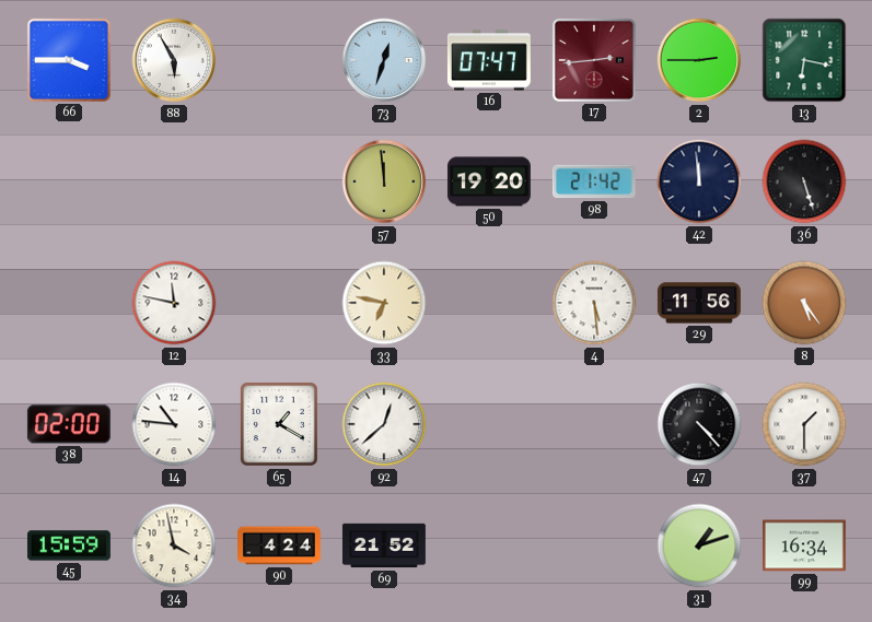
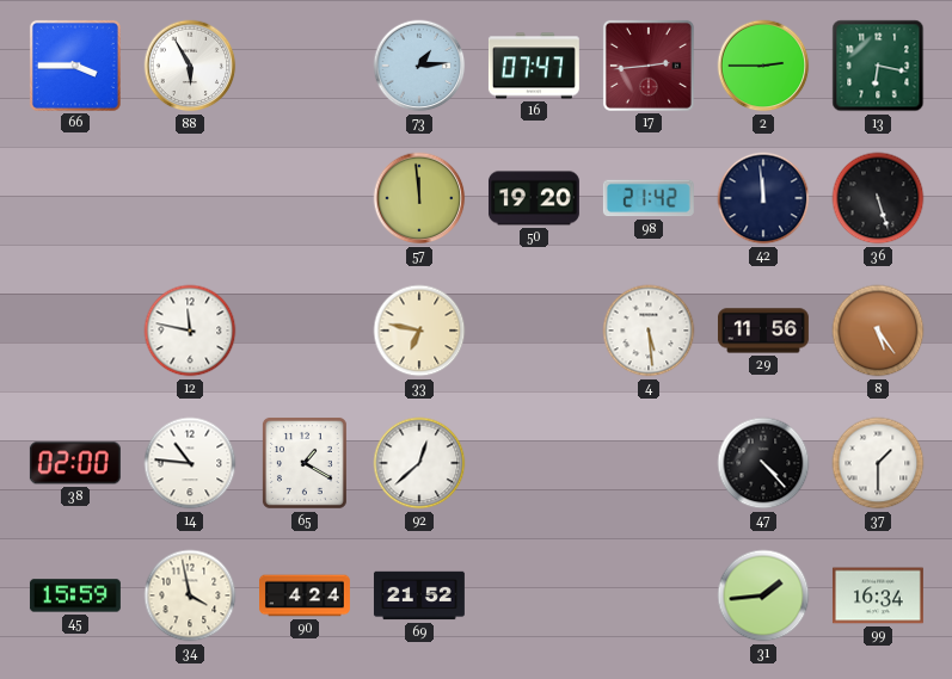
73: 12:33 -> 1:14 (419, 66)
31: 1:12 -> 1:44 (763, 595)
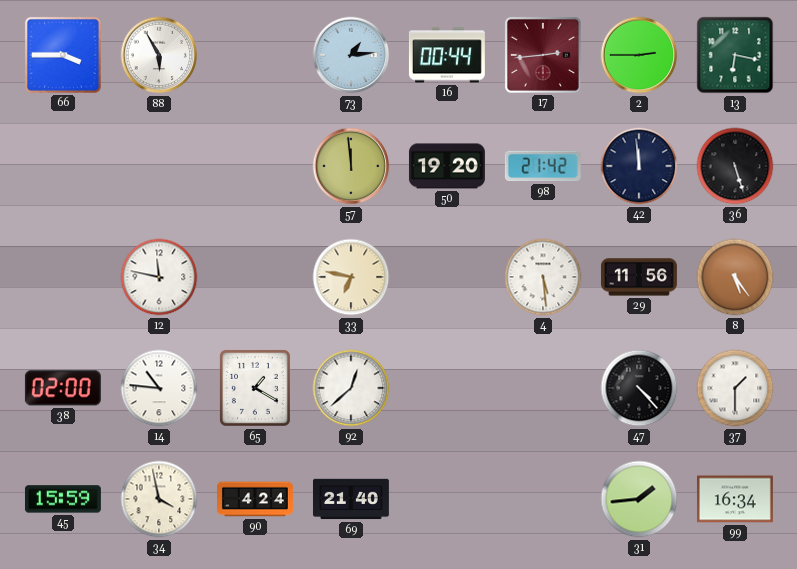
16: 07:47 -> 00:44 (447, 55)
69: 21:52 -> 21:40 (351, 499)
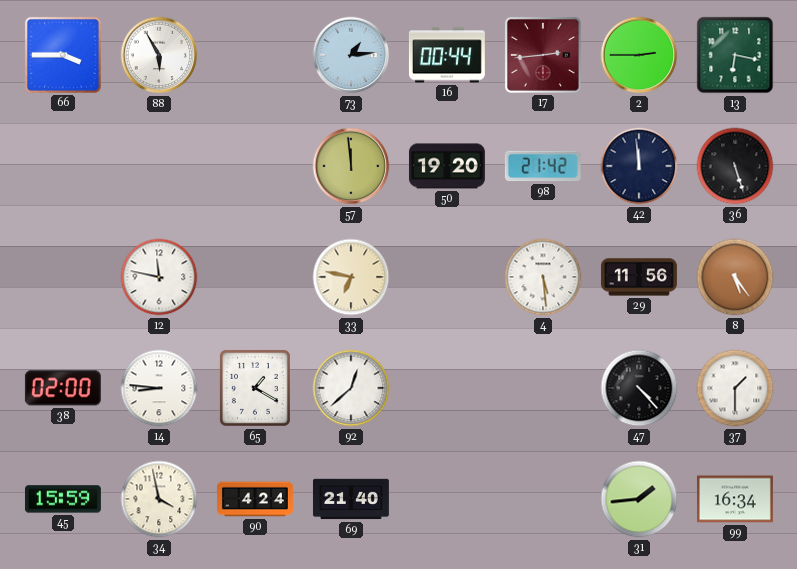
14: 10:46 -> 8:46 (159, 388)
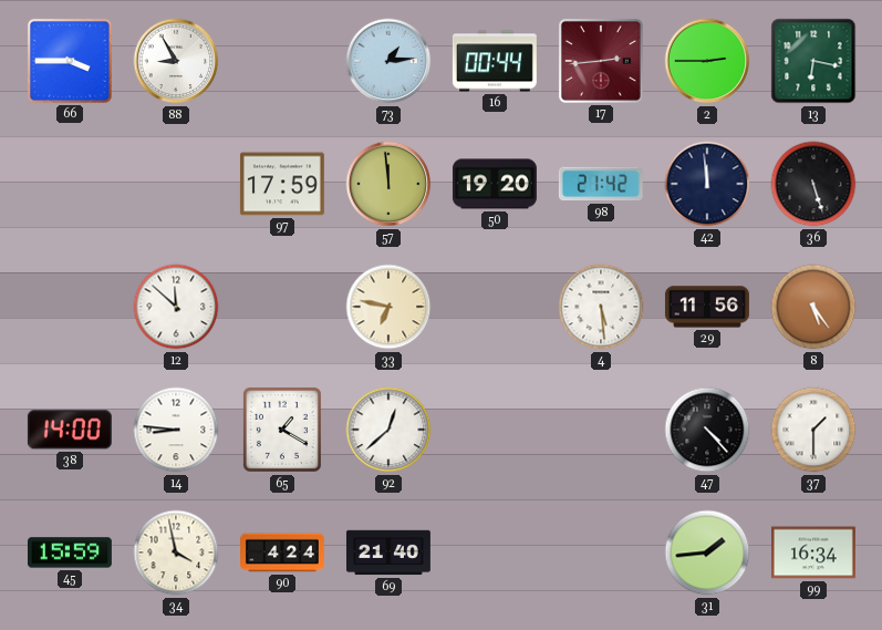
88: 5:55 -> 8:55 (176, 61)
97: none -> 17:59 (282, 184)
12: 11:47 -> 11:52 (176, 307)
38: 02:00 -> 14:00 (70, 430)
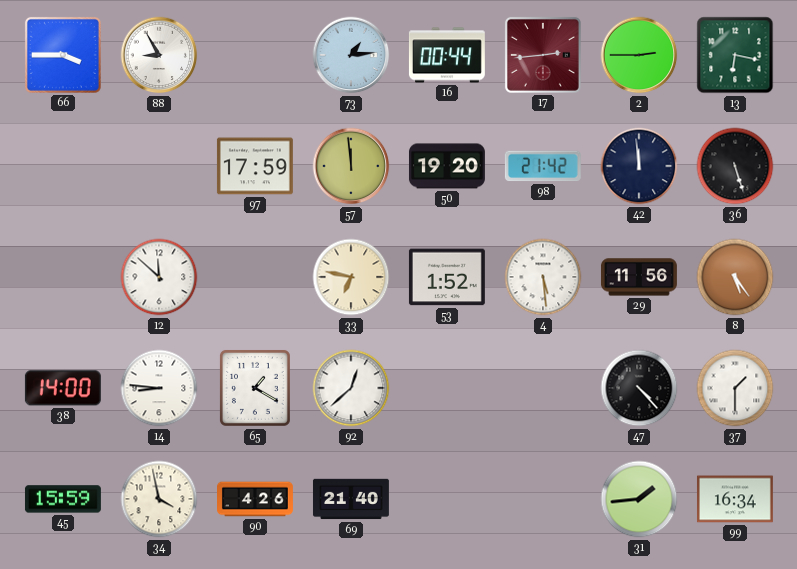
53: none -> 1:52 (447, 277)
90: 4:24 -> 4:26 (256, 499)
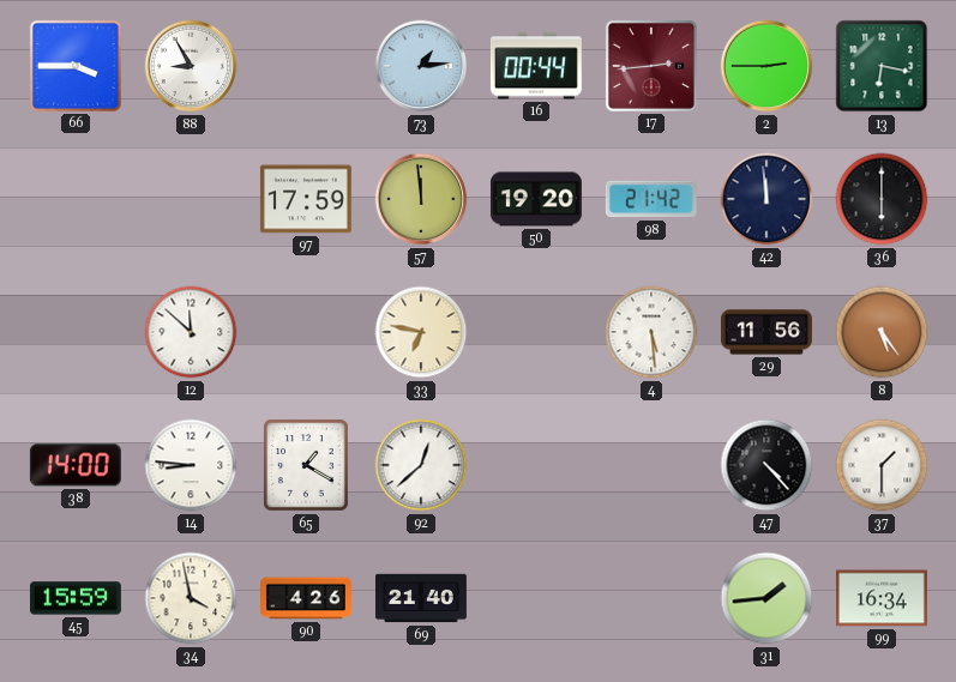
36: 5:27 -> 6:00 (882, 199)
53: 1:52 -> none (447, 277)
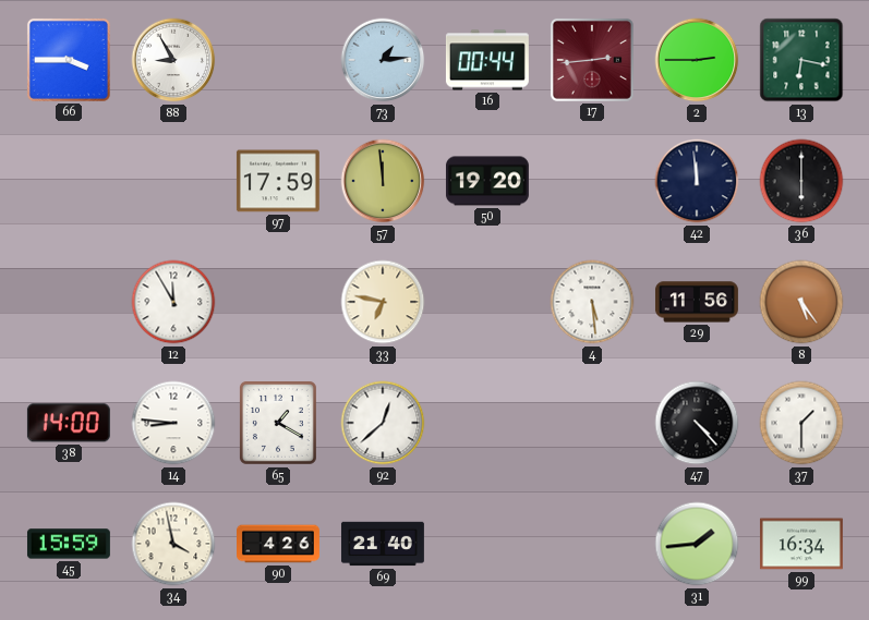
98: 21:42 -> none (651, 199)
12: 11:52 -> 11:55 (173, 302)
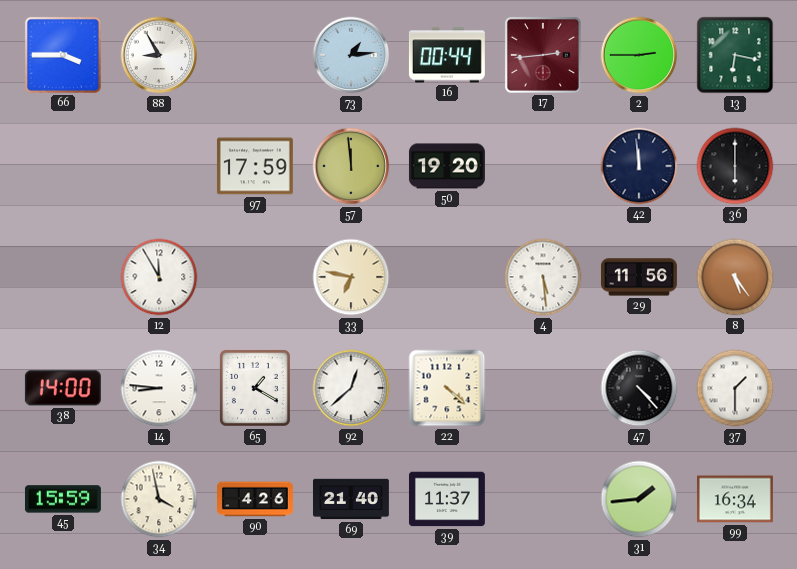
22: none -> 4:22 (447, 388)
39: none -> 11:37 (447, 499)
